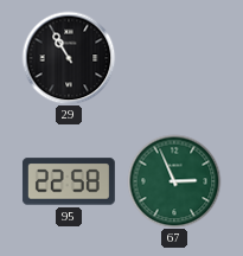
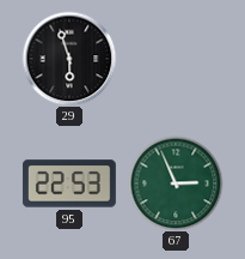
29: 10:55 -> 5:57 (69, 59)
95: 22:58 -> 22:53 (69, 183)
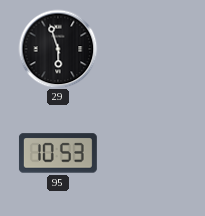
95: 22:53 -> 10:53 (58, 153)
67: 2:56 -> none (176, 183)
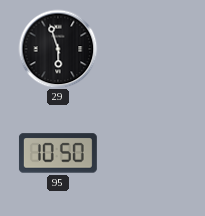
95: 10:53 -> 10:50 (58, 153)
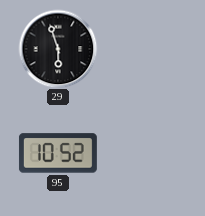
95: 10:50 -> 10:52 (58, 153)
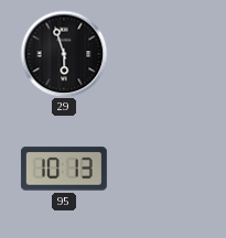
95: 10:52 -> 10:13 (64, 169)
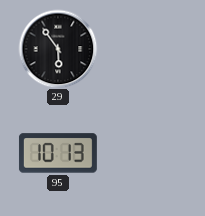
29: 5:57 -> 5:54 (58, 49)
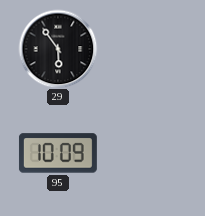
95: 10:13 -> 10:09 (58, 153)
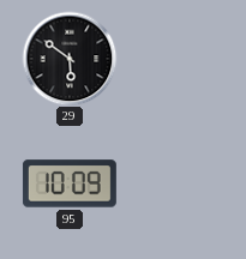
29: 5:54 -> 5:51 (70, 59)
